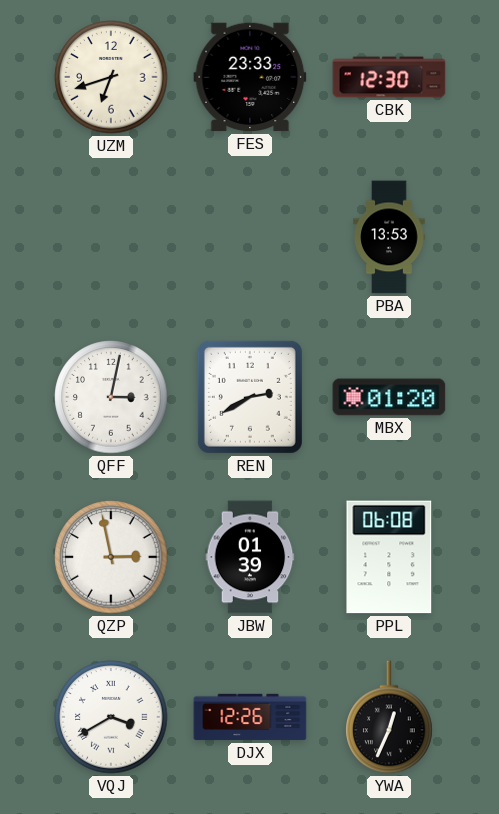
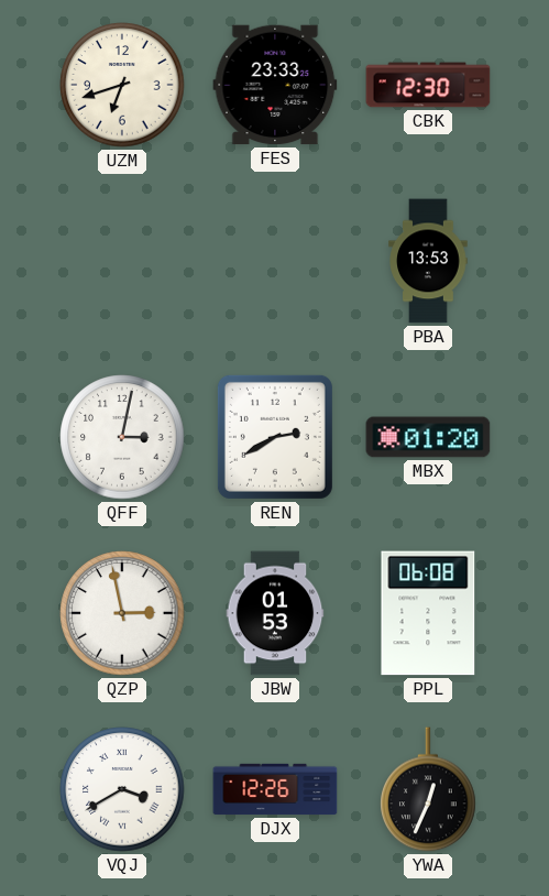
JBW: 01:39 -> 01:53 (275, 613)
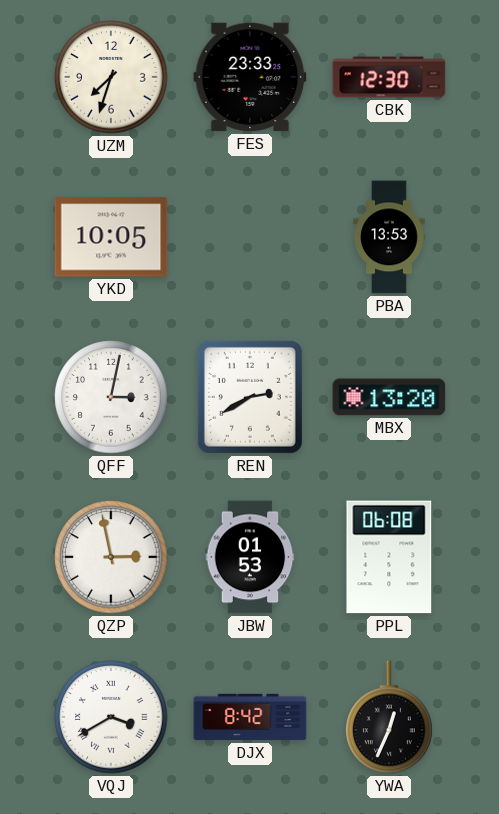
UZM: 6:42 -> 7:33 (111, 77)
YKD: none -> 10:05 (111, 237)
MBX: 01:20 -> 13:20 (389, 397)
DJX: 12:26 -> 8:42 (250, 717)
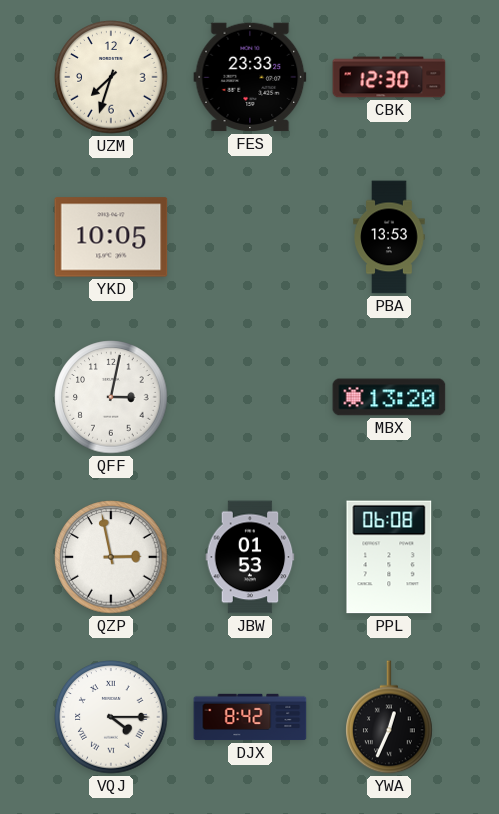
REN: 2:40 -> none (250, 397)
VQJ: 3:40 -> 4:15 (111, 717)
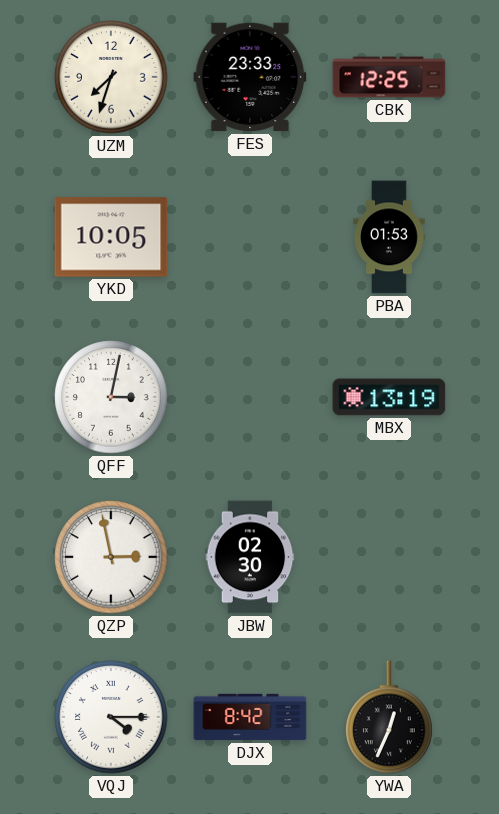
CBK: 12:30 -> 12:25 (389, 77)
PBA: 13:53 -> 01:53 (389, 237)
MBX: 13:20 -> 13:19 (389, 397)
JBW: 01:53 -> 02:30 (250, 557)
PPL: 06:08 -> none (389, 557)
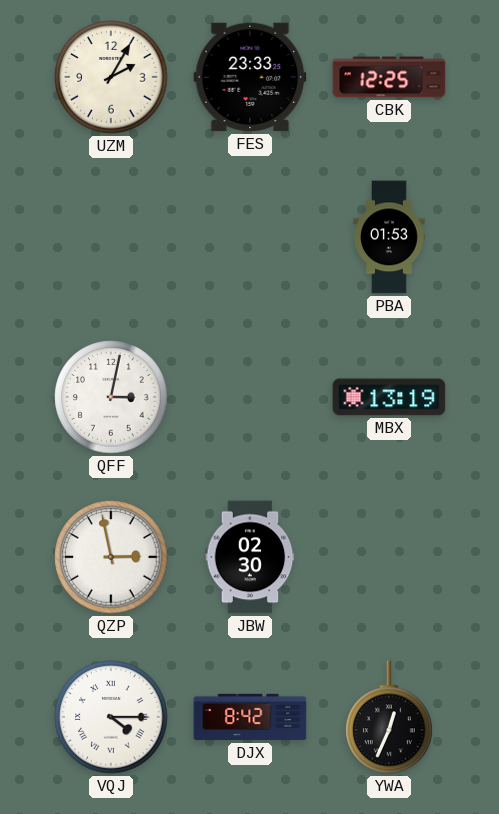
UZM: 7:33 -> 2:05 (111, 77)
YKD: 10:05 -> none (111, 237)
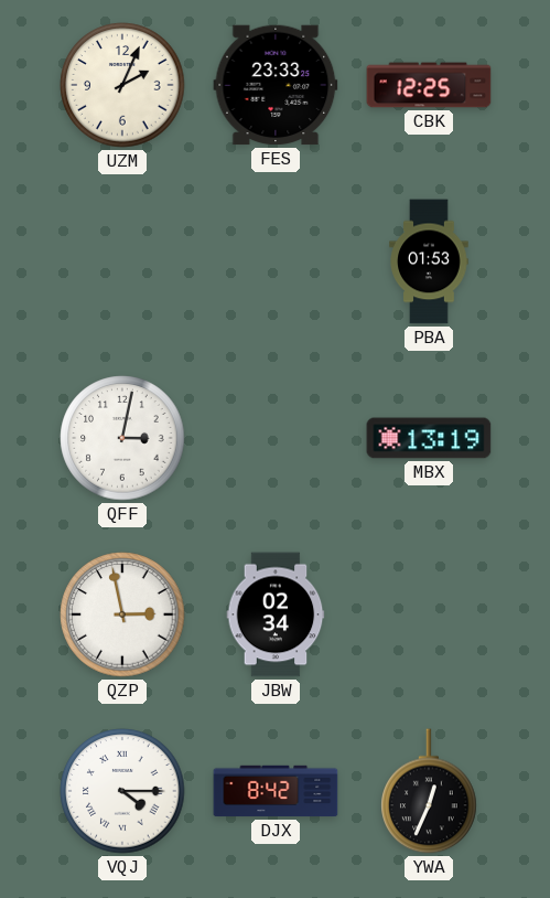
UZM: 2:05 -> 2:04 (122, 85)
JBW: 02:30 -> 02:34 (276, 614)
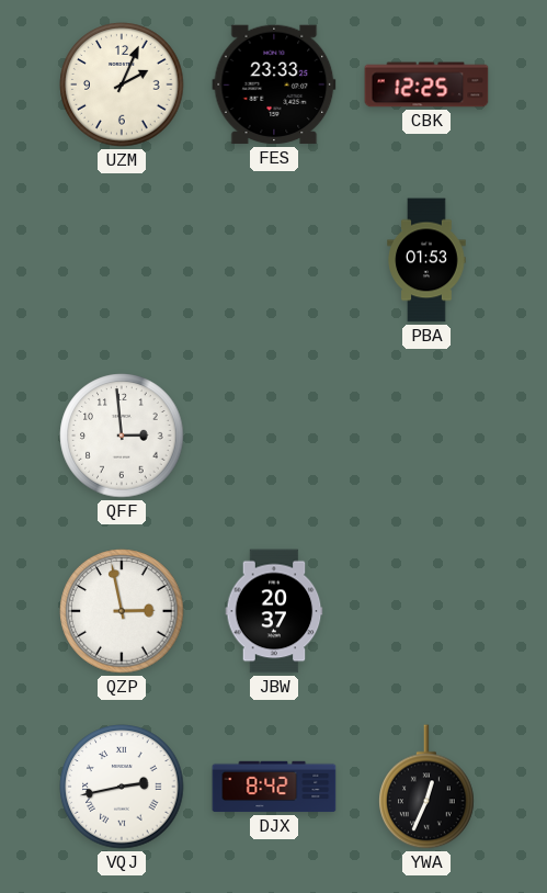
QFF: 3:02 -> 2:59 (122, 436)
MBX: 13:19 -> none (429, 438)
JBW: 02:34 -> 20:37 (274, 611)
VQJ: 4:15 -> 2:43 (122, 787)
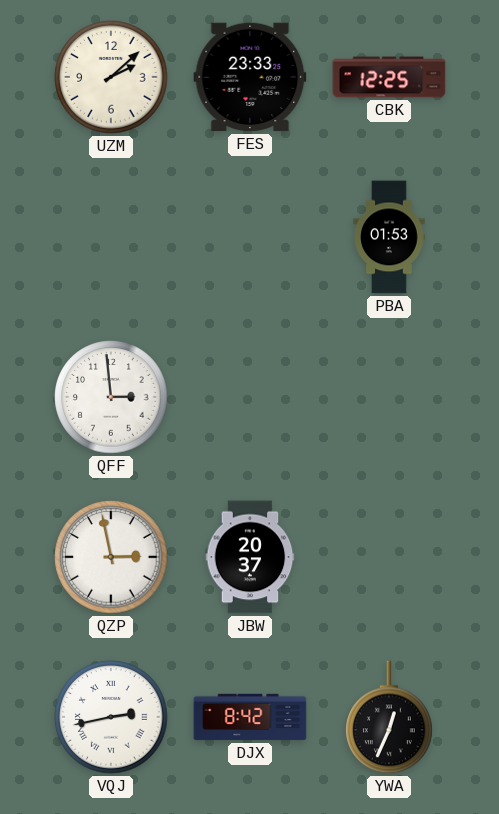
UZM: 2:04 -> 2:08 (111, 77)
